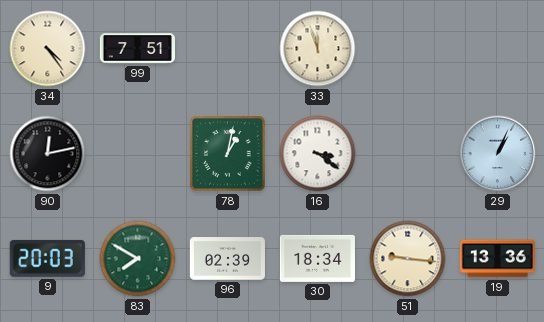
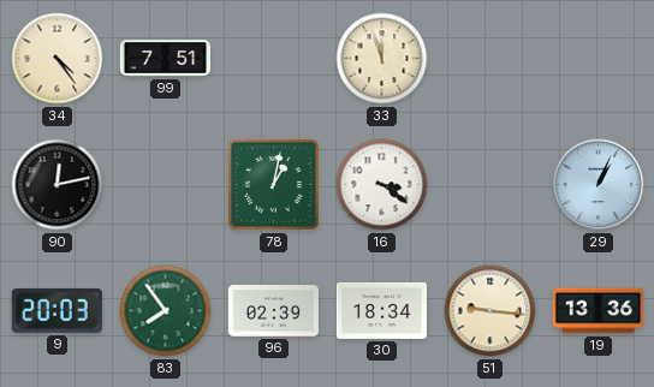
83: 7:50 -> 7:54 (166, 311)
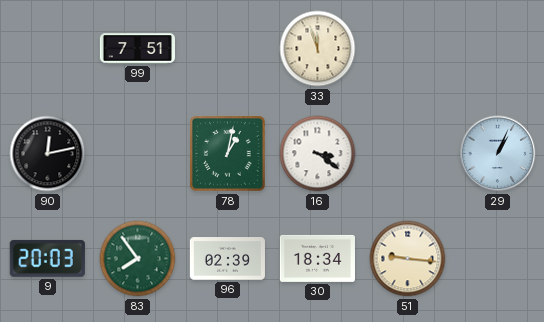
34: 4:24 -> none (58, 59)
19: 13:36 -> none (597, 311)
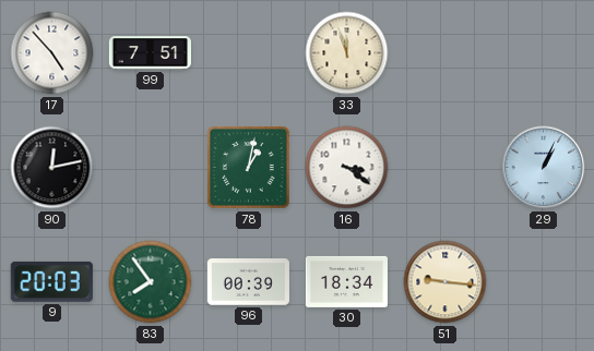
17: none -> 4:53 (52, 53)
96: 02:39 -> 00:39 (248, 282)
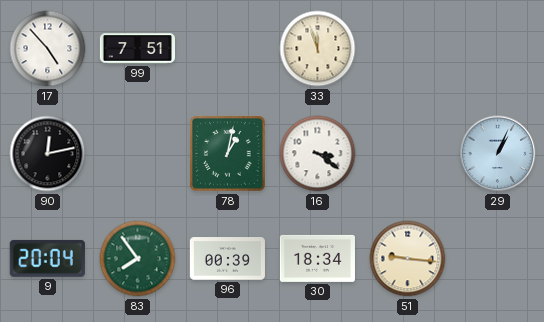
9: 20:03 -> 20:04 (47, 258)
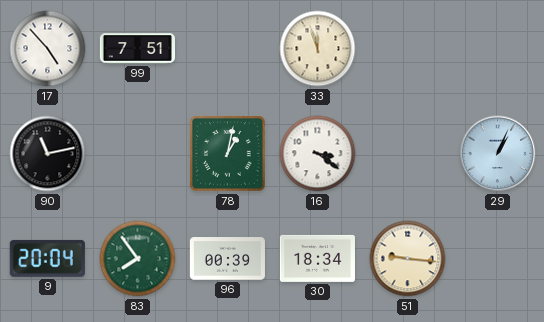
90: 12:13 -> 11:13 (48, 154)
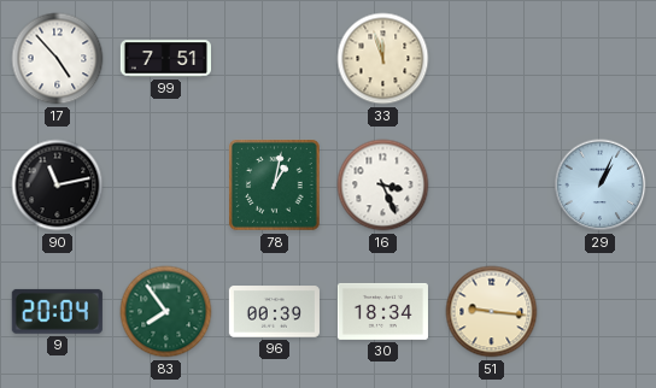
16: 3:21 -> 3:26 (383, 186)
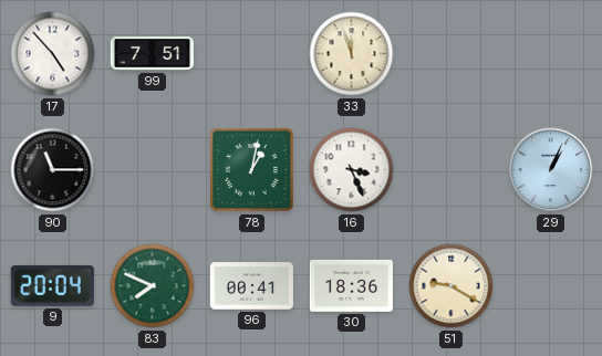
90: 11:13 -> 11:15 (53, 170)
83: 7:54 -> 7:49 (153, 286)
96: 00:39 -> 00:41 (251, 286)
30: 18:34 -> 18:36 (351, 285)
51: 9:16 -> 9:20 (451, 286)
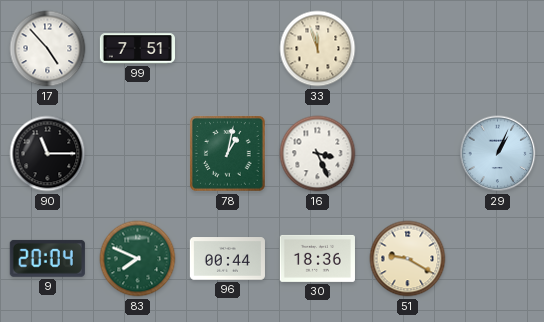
96: 00:41 -> 00:44 (227, 259)
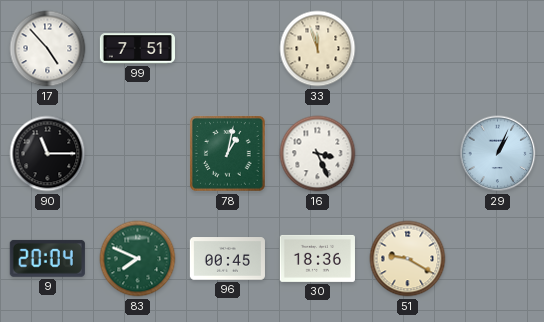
96: 00:44 -> 00:45 (227, 259)
